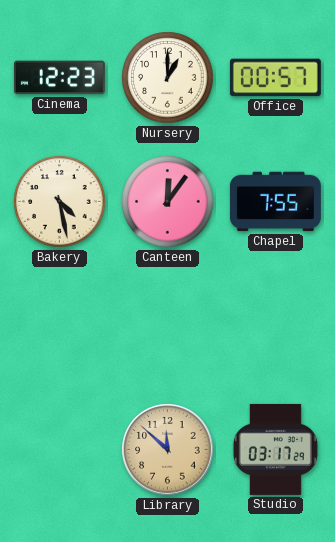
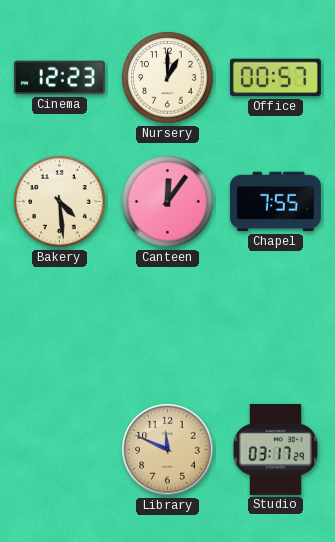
Bakery: 4:28 -> 4:29 (60, 202)
Library: 11:52 -> 11:49 (168, 450)
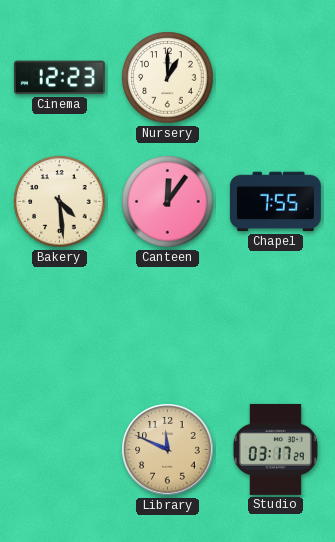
Office: 00:57 -> none (275, 78)
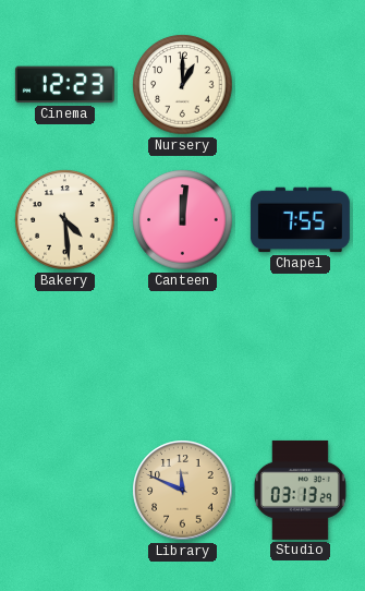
Canteen: 12:06 -> 12:01 (183, 220)
Studio: 03:17 -> 03:13 (300, 490)
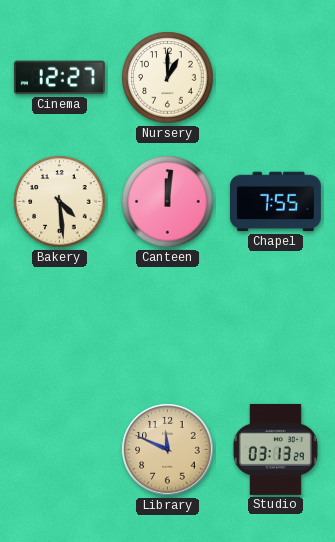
Cinema: 12:23 -> 12:27 (59, 78)
